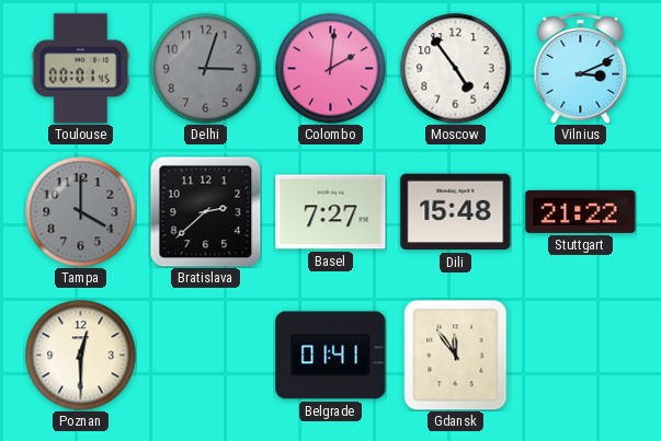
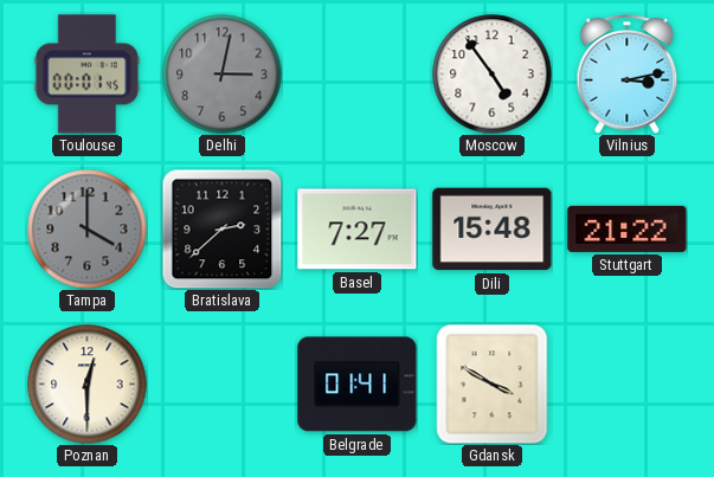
Delhi: 3:03 -> 3:02 (223, 75)
Colombo: 2:01 -> none (331, 69)
Vilnius: 3:11 -> 3:13 (628, 75)
Gdansk: 11:54 -> 3:50 (493, 383)
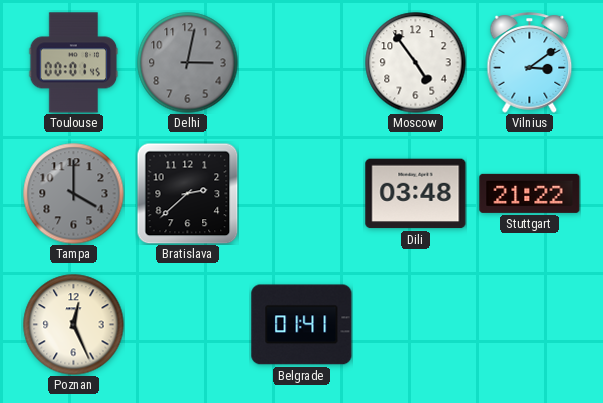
Vilnius: 3:13 -> 3:09 (530, 63)
Basel: 7:27 -> none (358, 230)
Dili: 15:48 -> 03:48 (416, 194)
Poznan: 12:30 -> 12:26 (74, 325)
Gdansk: 3:50 -> none (493, 383)
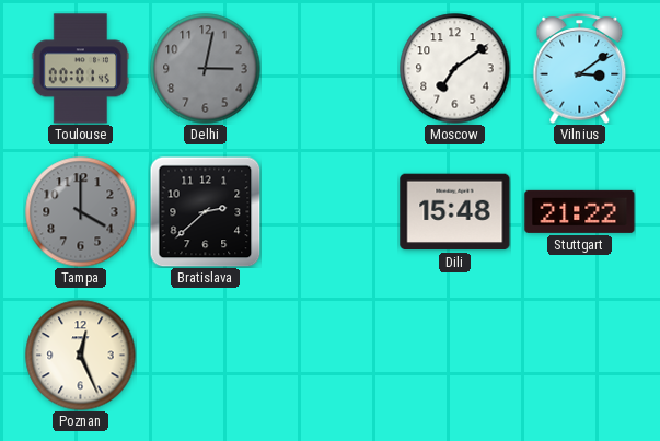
Moscow: 4:54 -> 7:09 (455, 69)
Dili: 03:48 -> 15:48 (455, 212)
Belgrade: 01:41 -> none (302, 325)
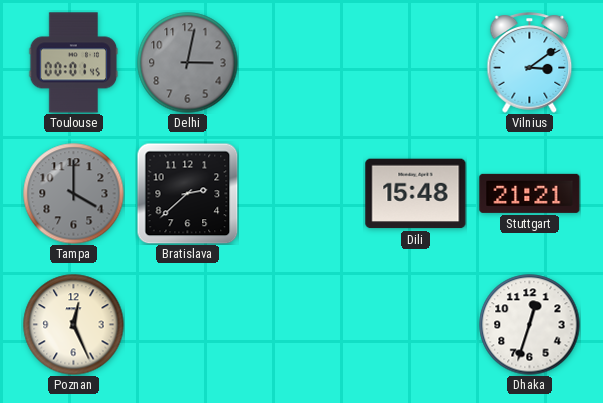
Moscow: 7:09 -> none (455, 69)
Stuttgart: 21:22 -> 21:21 (530, 193)
Dhaka: none -> 12:33 (530, 325)
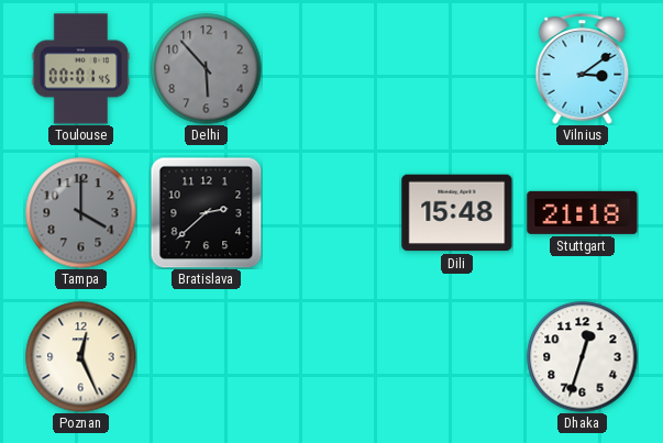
Delhi: 3:02 -> 5:53 (207, 69)
Stuttgart: 21:21 -> 21:18 (583, 212)
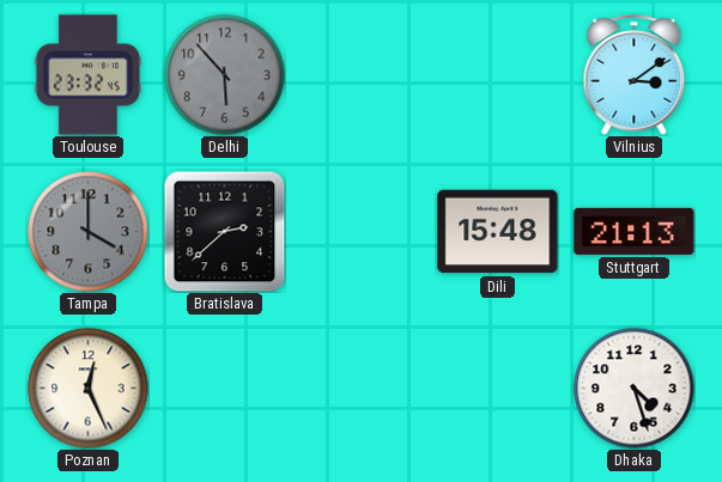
Toulouse: 00:01 -> 23:32 (89, 75)
Stuttgart: 21:18 -> 21:13 (635, 231)
Dhaka: 12:33 -> 4:27 (635, 389)
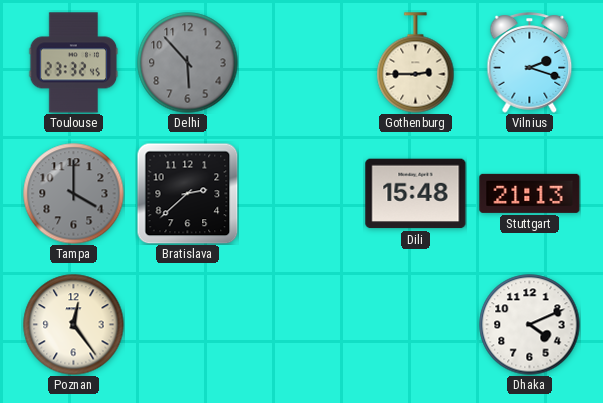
Gothenburg: none -> 2:45 (416, 63)
Vilnius: 3:09 -> 2:18 (530, 63)
Poznan: 12:26 -> 12:24 (74, 325)
Dhaka: 4:27 -> 4:11 (530, 325)
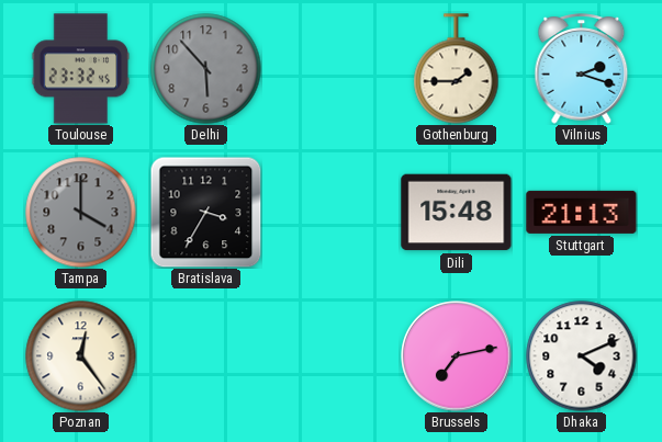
Gothenburg: 2:45 -> 1:45 (457, 69)
Bratislava: 2:38 -> 3:35 (205, 212)
Brussels: none -> 7:13 (457, 356)
